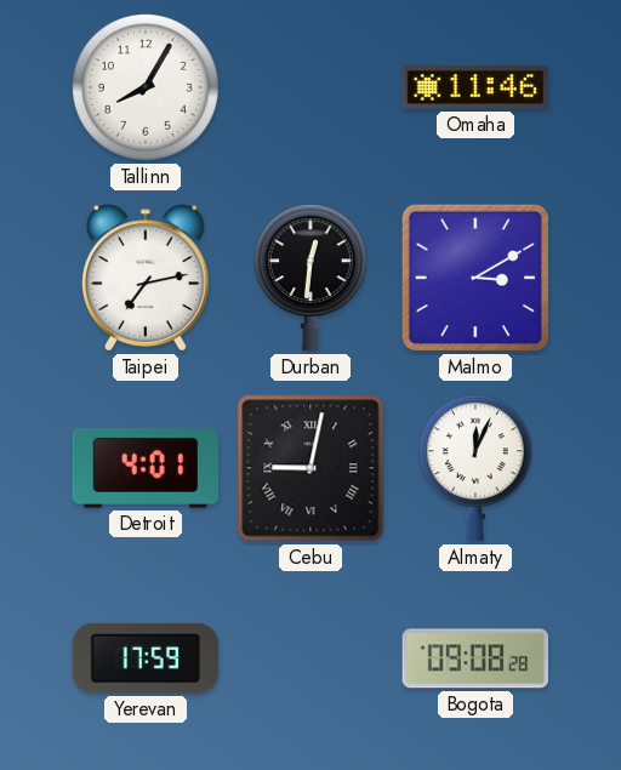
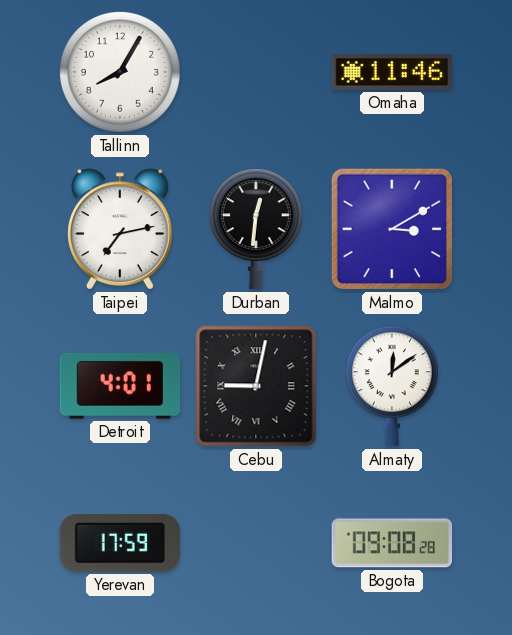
Almaty: 12:04 -> 12:09 (392, 386)
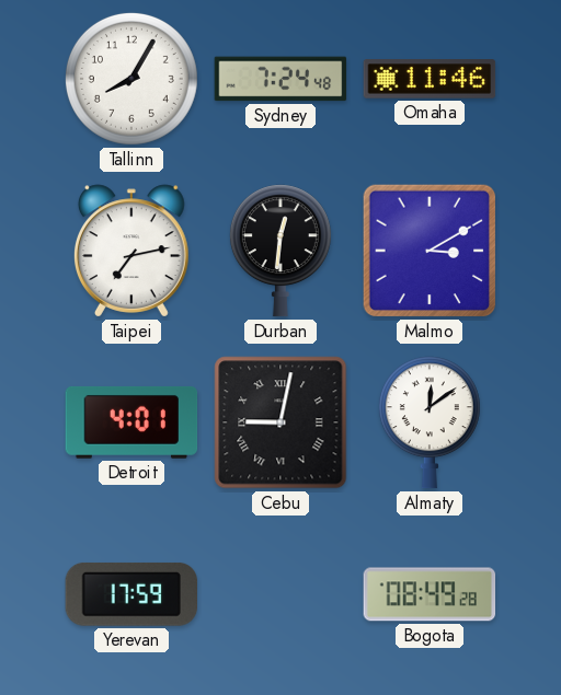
Sydney: none -> 7:24 (280, 79)
Bogota: 09:08 -> 08:49 (430, 594)
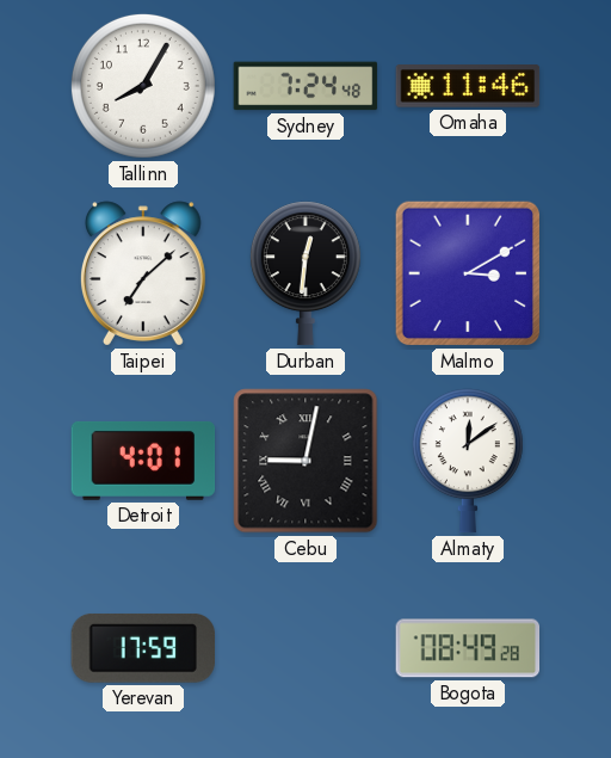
Taipei: 7:13 -> 7:08 (143, 273)
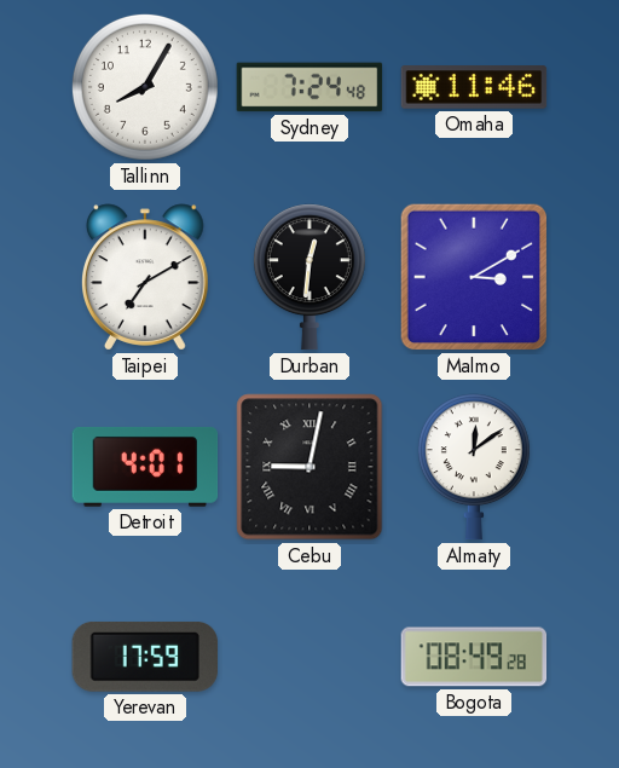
Taipei: 7:08 -> 7:10 (145, 277)
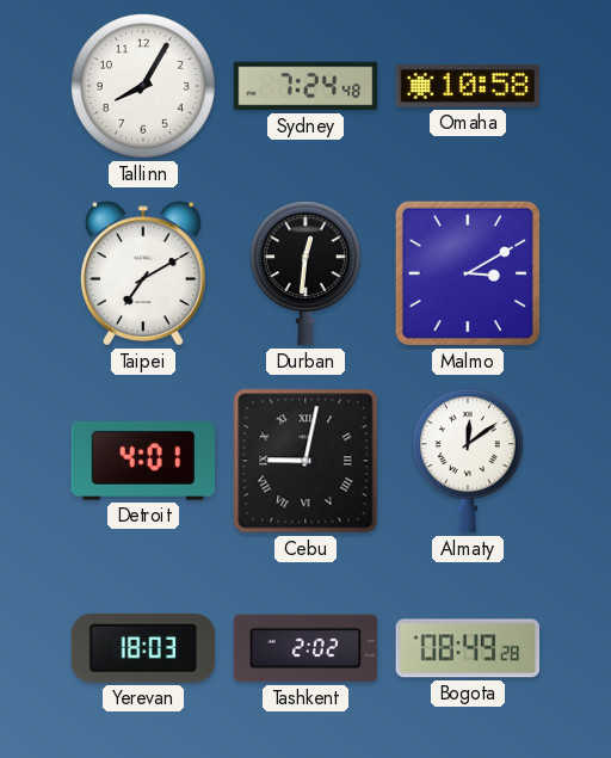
Omaha: 11:46 -> 10:58 (468, 86)
Yerevan: 17:59 -> 18:03 (142, 648)
Tashkent: none -> 2:02 (305, 648)
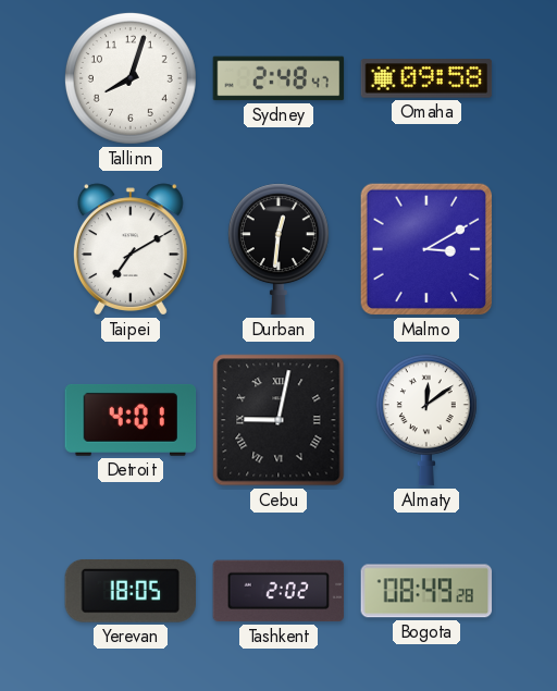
Tallinn: 8:05 -> 8:03 (131, 78)
Sydney: 7:24 -> 2:48 (278, 78)
Omaha: 10:58 -> 09:58 (426, 78)
Yerevan: 18:03 -> 18:05 (129, 591)
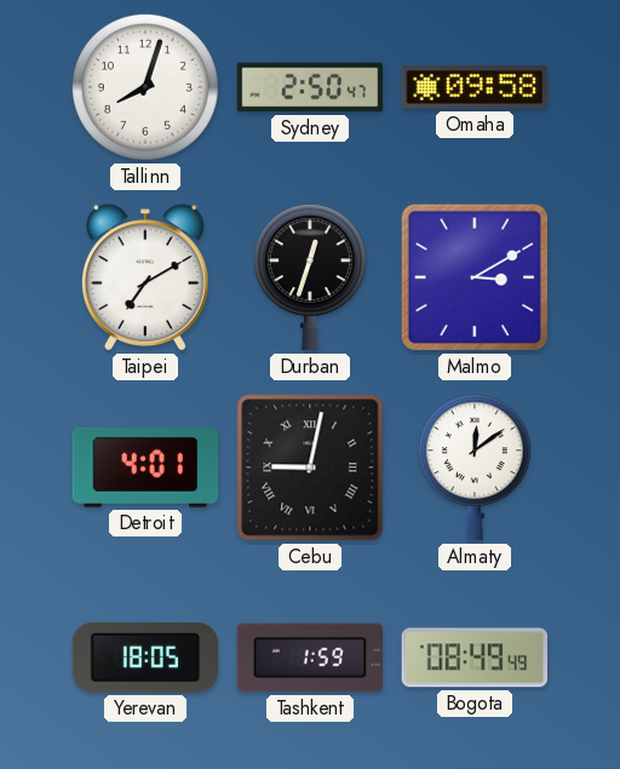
Sydney: 2:48 -> 2:50 (310, 87)
Durban: 12:31 -> 12:33 (310, 277)
Tashkent: 2:02 -> 1:59 (310, 658)
Bogota: 08:49:28 -> 08:49:49 (475, 658)
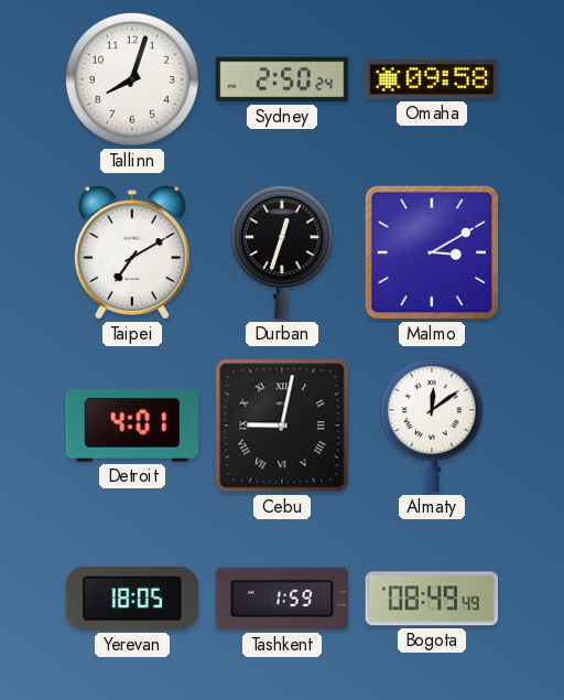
Sydney: 2:50:47 -> 2:50:24 (282, 79)
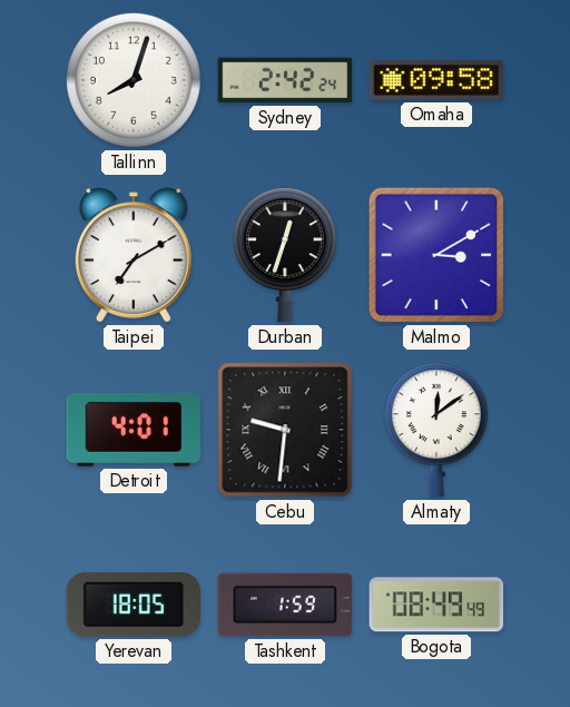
Sydney: 2:50 -> 2:42 (285, 80)
Cebu: 9:02 -> 9:31 (285, 430)
